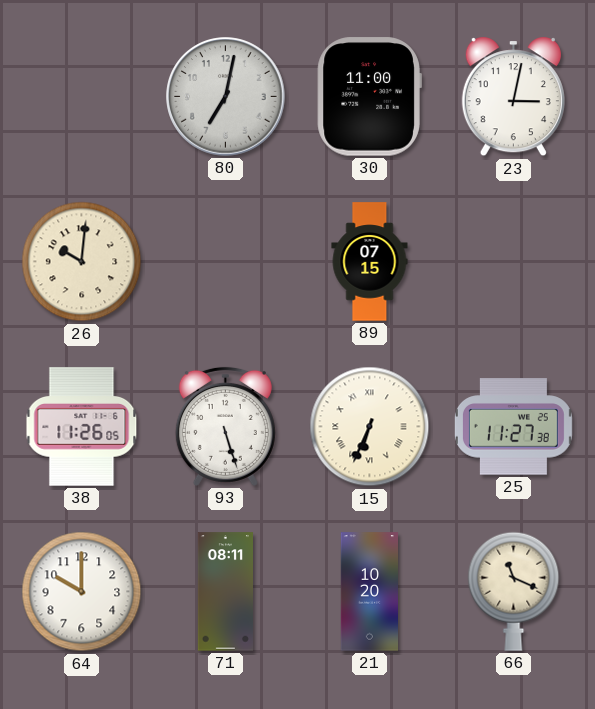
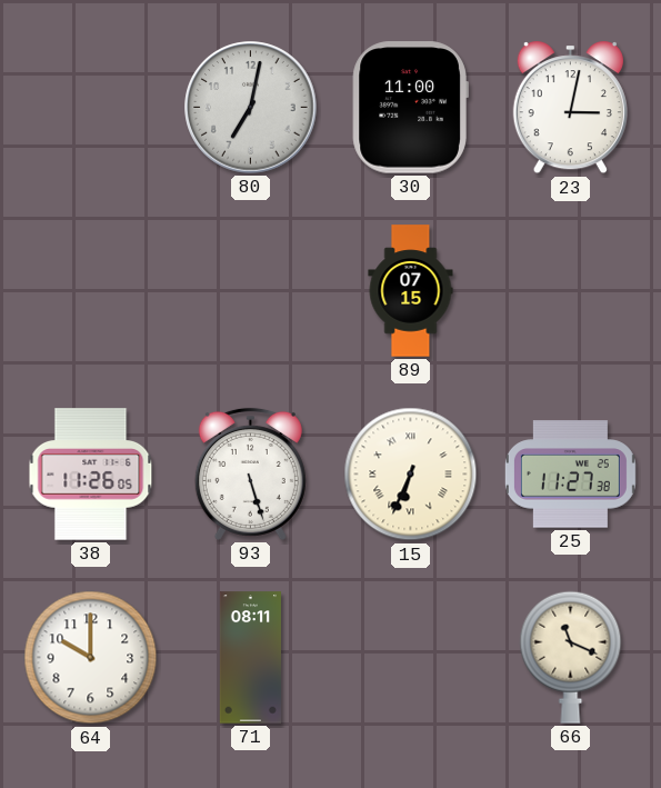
26: 10:01 -> none (82, 262)
21: 10:20 -> none (369, 592)
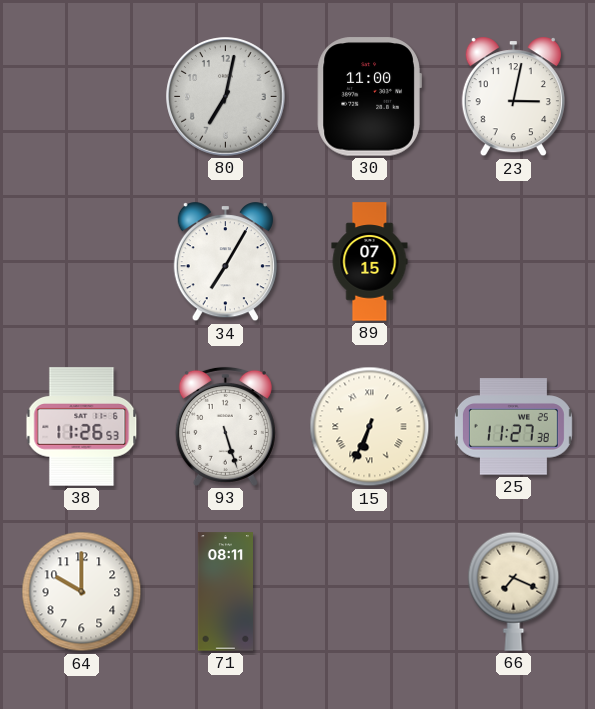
34: none -> 7:05 (225, 262)
38: 11:26:05 -> 11:26:53 (82, 427)
66: 11:19 -> 7:19 (514, 591)
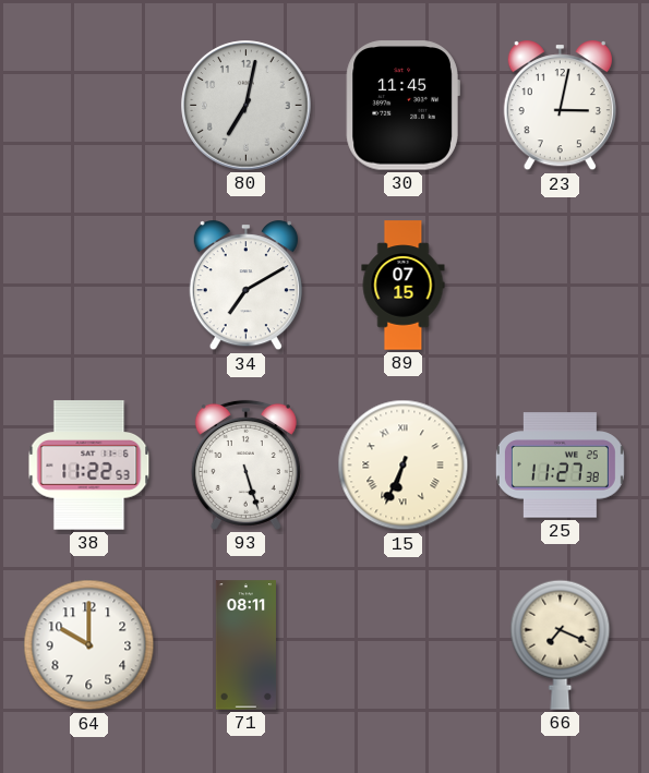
30: 11:00 -> 11:45 (402, 106)
34: 7:05 -> 7:10 (245, 286)
38: 11:26 -> 11:22 (89, 466)
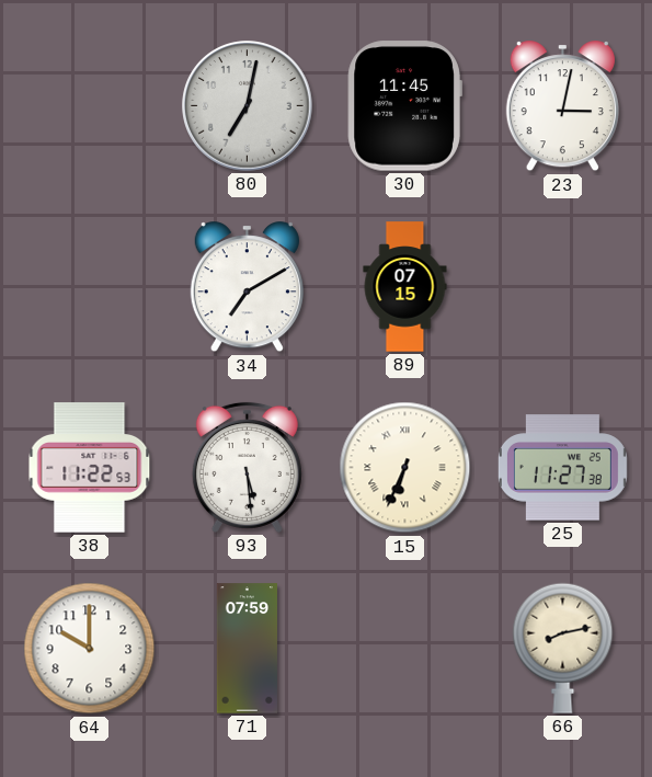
93: 5:27 -> 5:29 (247, 467)
71: 08:11 -> 07:59 (247, 649)
66: 7:19 -> 8:13 (563, 648)
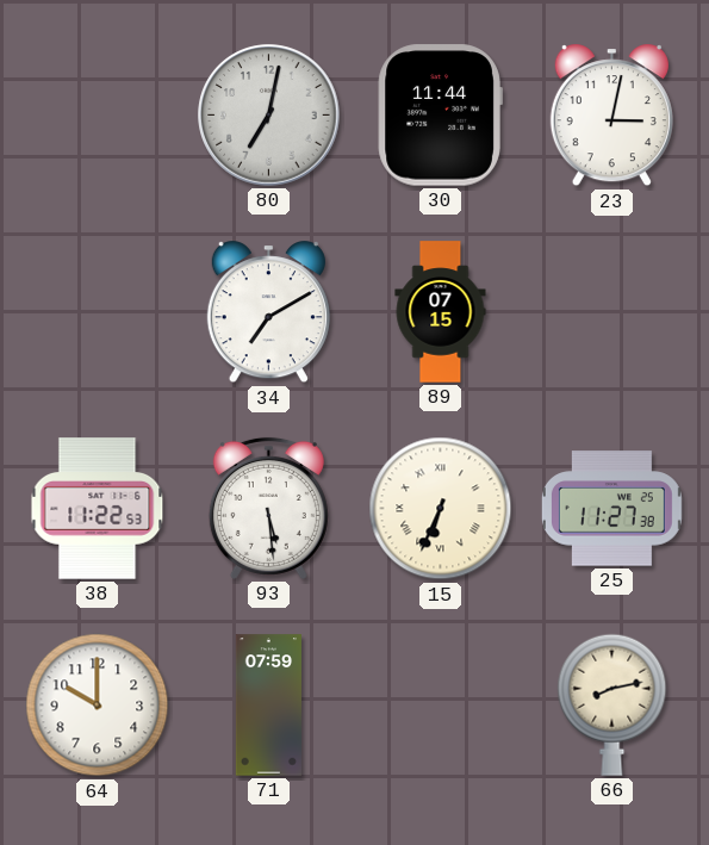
30: 11:45 -> 11:44 (440, 116)
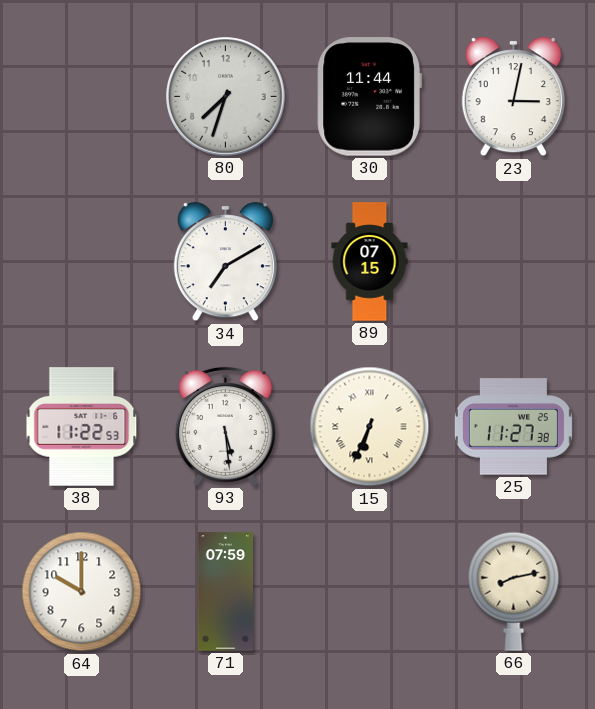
80: 7:02 -> 7:33 (226, 97)
